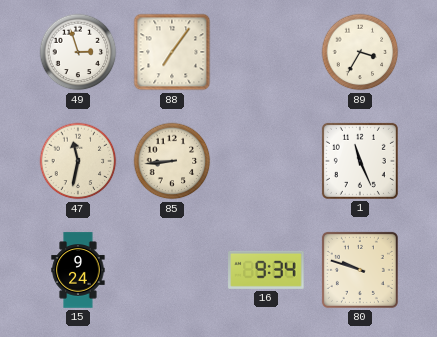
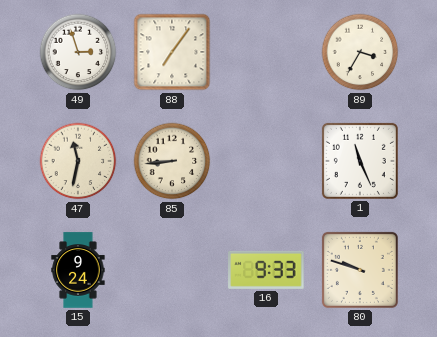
16: 9:34 -> 9:33 (266, 270)
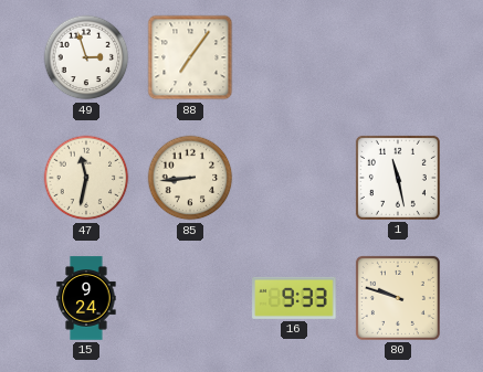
89: 3:35 -> none (360, 52)
1: 11:26 -> 11:28 (398, 178)
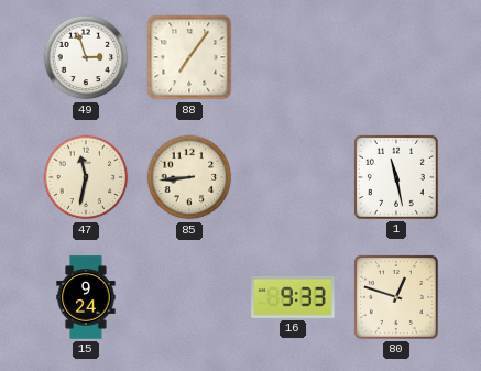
80: 9:48 -> 12:48 (396, 297)
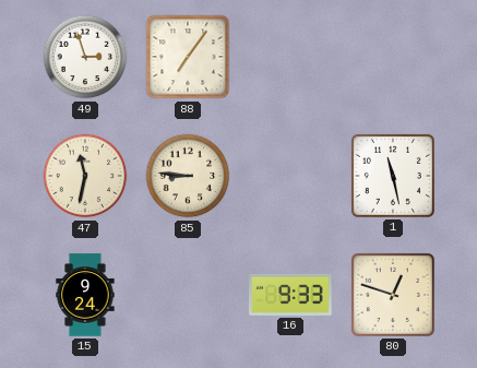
85: 8:44 -> 8:46 (188, 176)
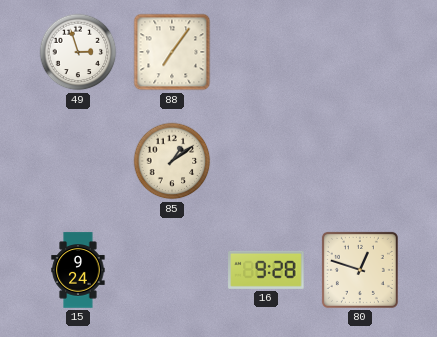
47: 11:32 -> none (85, 176)
85: 8:46 -> 1:09 (172, 161)
1: 11:28 -> none (393, 176)
16: 9:33 -> 9:28 (266, 270)
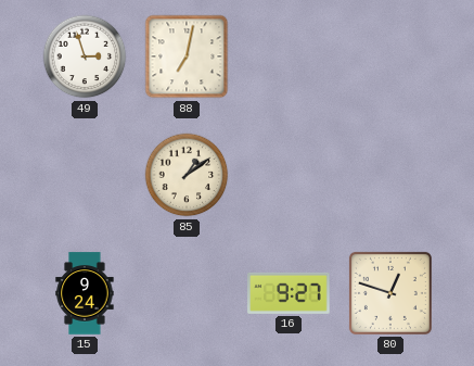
88: 7:06 -> 7:02 (187, 56)
16: 9:28 -> 9:27 (289, 293)
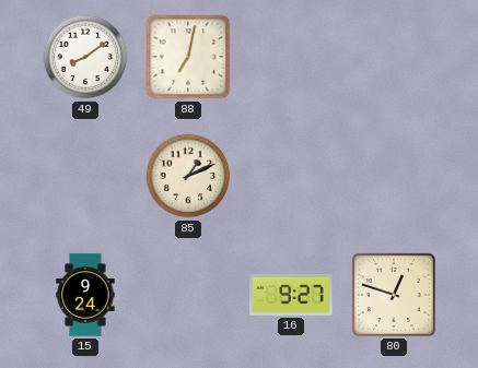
49: 2:57 -> 8:09 (85, 57)
85: 1:09 -> 1:11 (188, 176)
